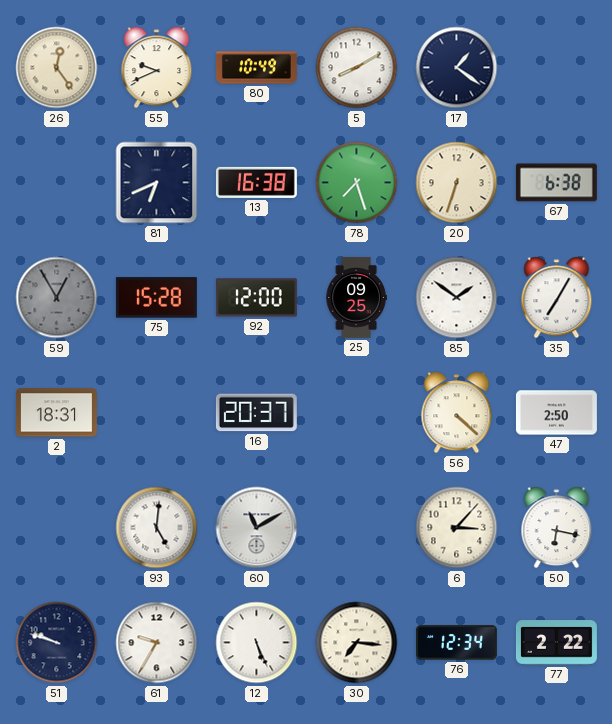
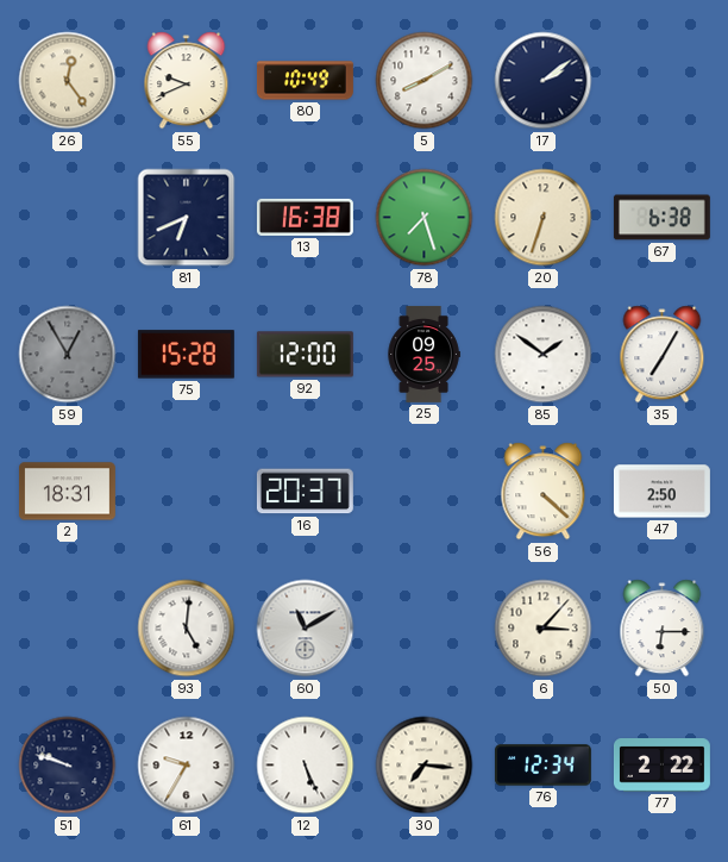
17: 1:21 -> 2:09 (544, 81)
50: 6:17 -> 6:15 (663, 629)
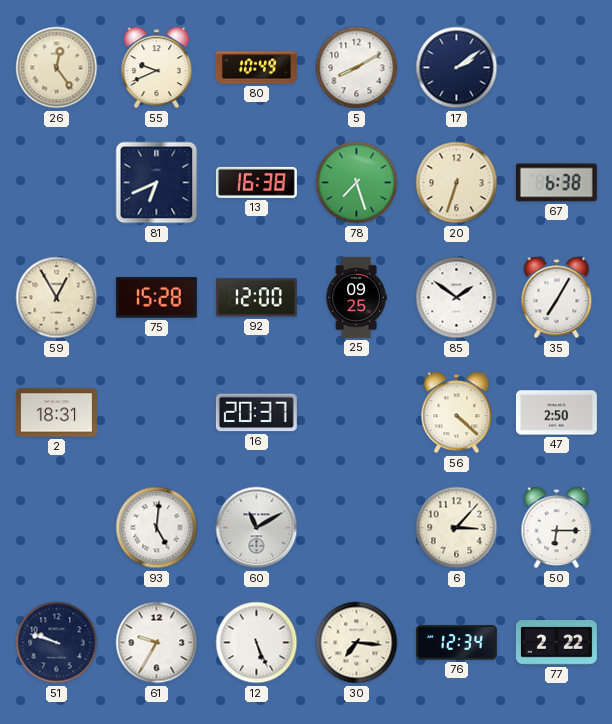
59 dial: grey -> cream (57, 298)
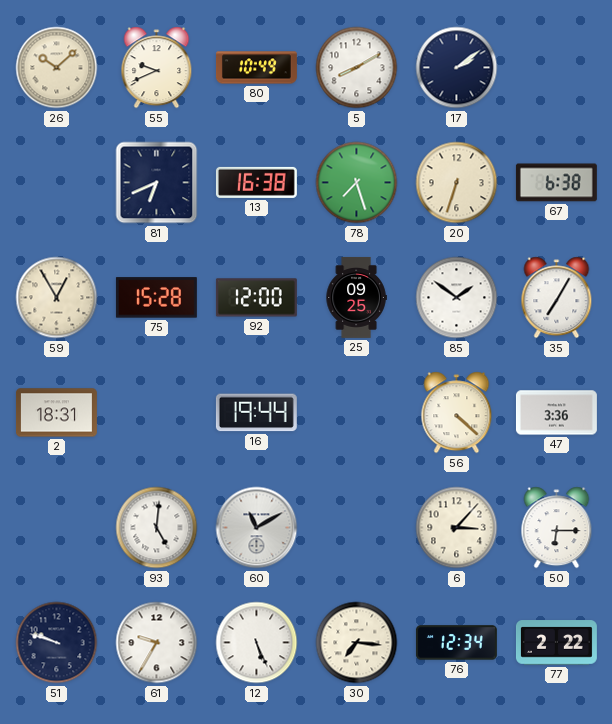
26: 12:24 -> 10:08 (57, 68)
16: 20:37 -> 19:44 (256, 413)
47: 2:50 -> 3:36 (556, 413)
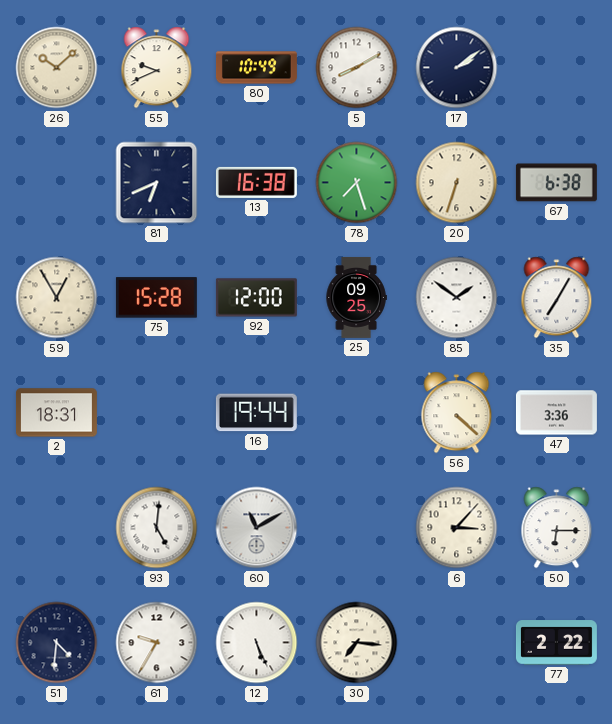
51: 9:48 -> 4:31 (57, 643)
76: 12:34 -> none (456, 643)
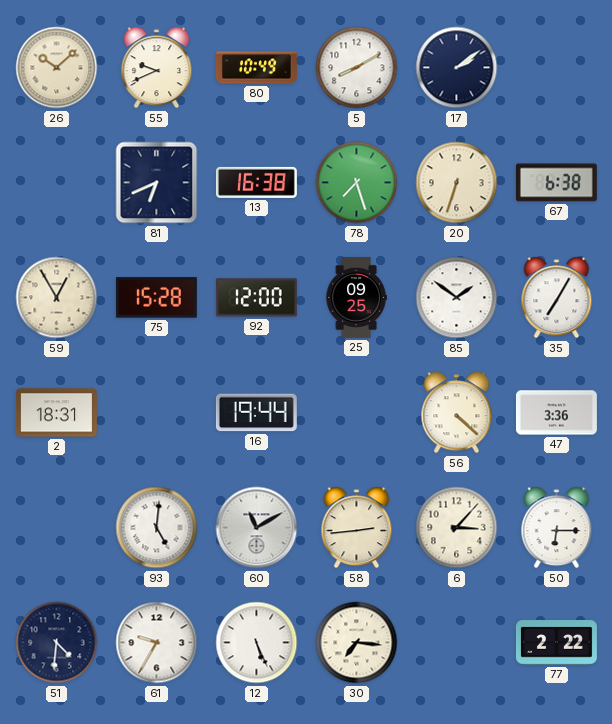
58: none -> 2:44 (357, 528)
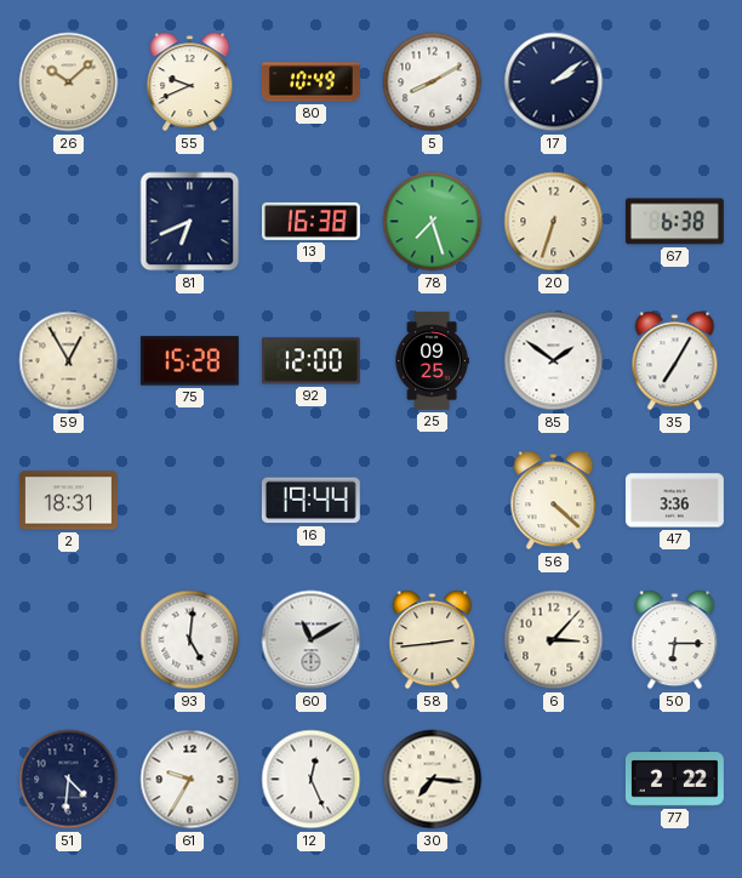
12: 5:26 -> 12:26 (312, 780)
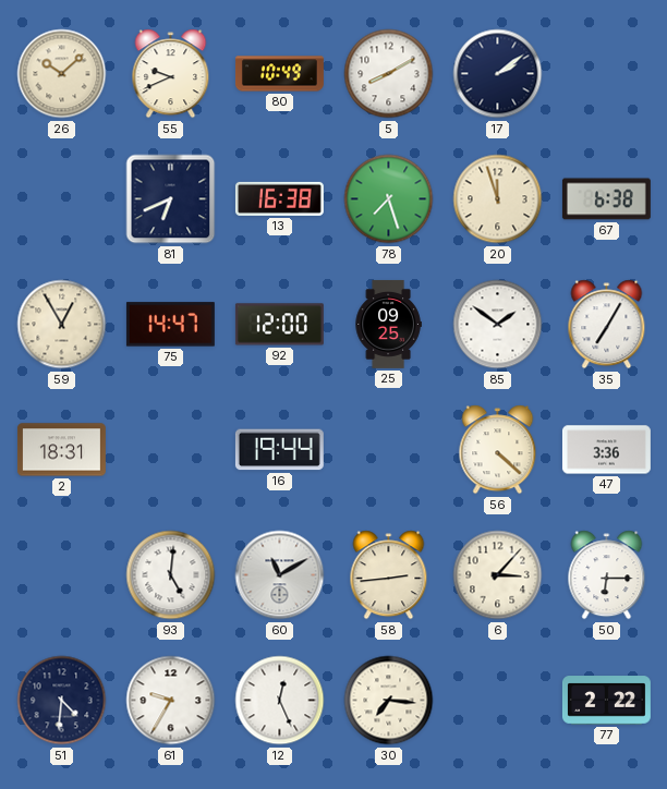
20: 6:33 -> 11:57 (498, 199)
75: 15:28 -> 14:47 (170, 325)
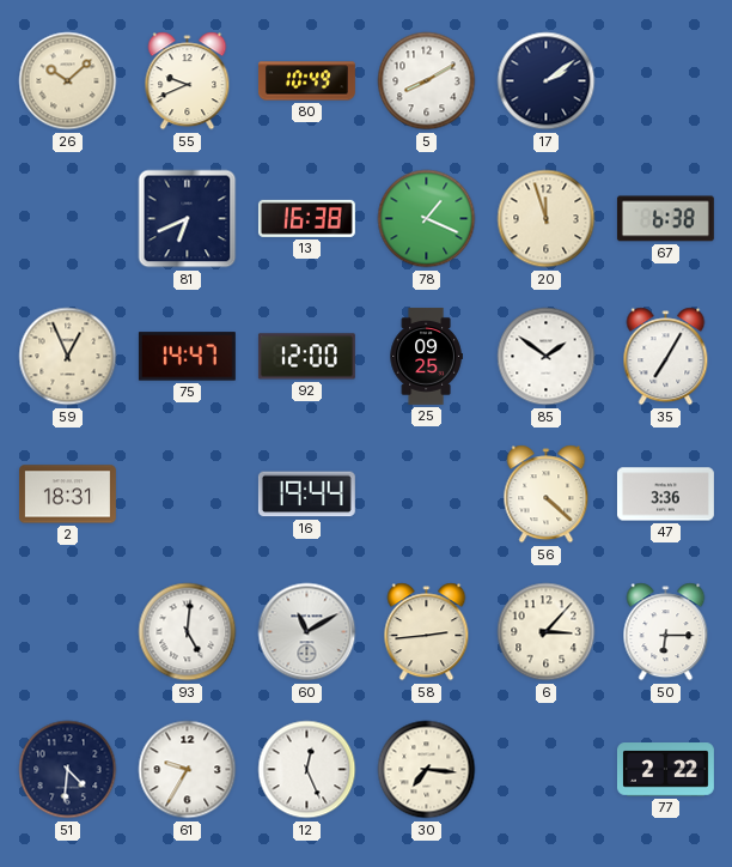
78: 7:27 -> 1:19 (427, 219)
59: 12:55 -> 12:56 (68, 357)
